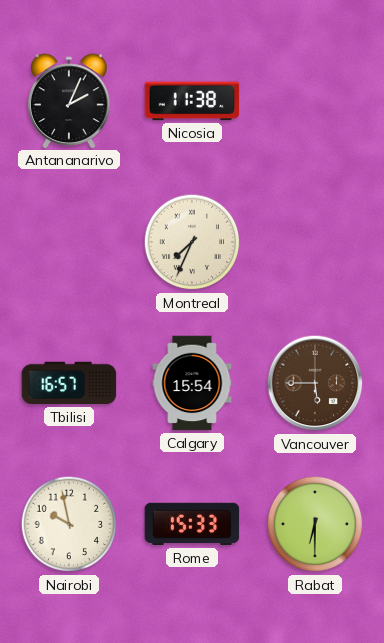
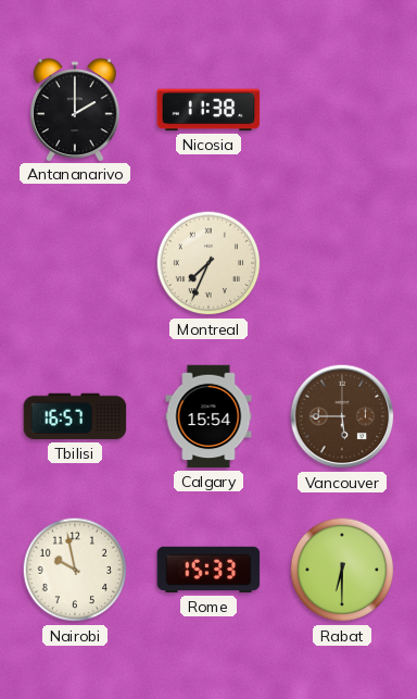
Antananarivo: 2:04 -> 2:00 (76, 110)
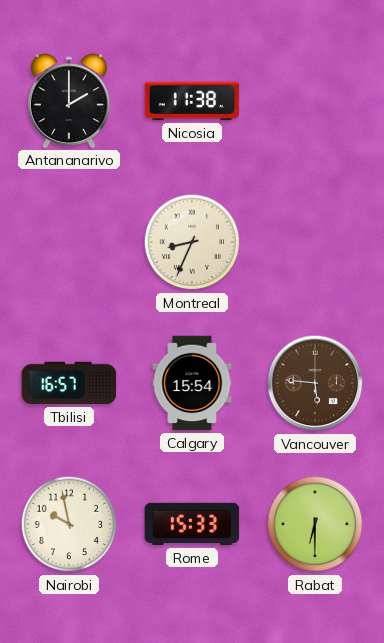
Montreal: 7:34 -> 8:34 (192, 242)
Vancouver: 5:45 -> 5:46 (315, 383)
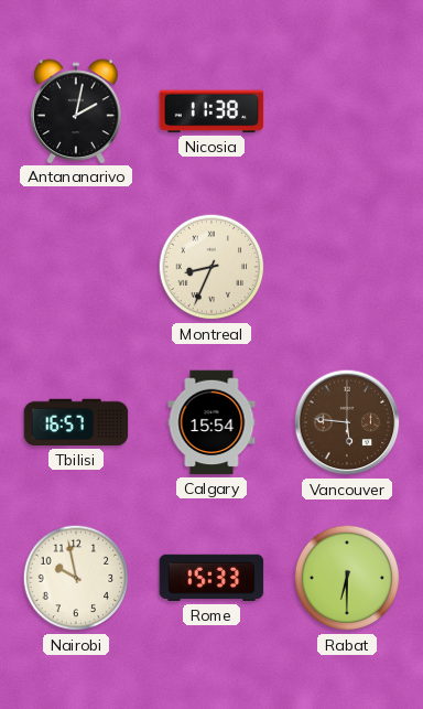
Antananarivo: 2:00 -> 2:02 (77, 111)
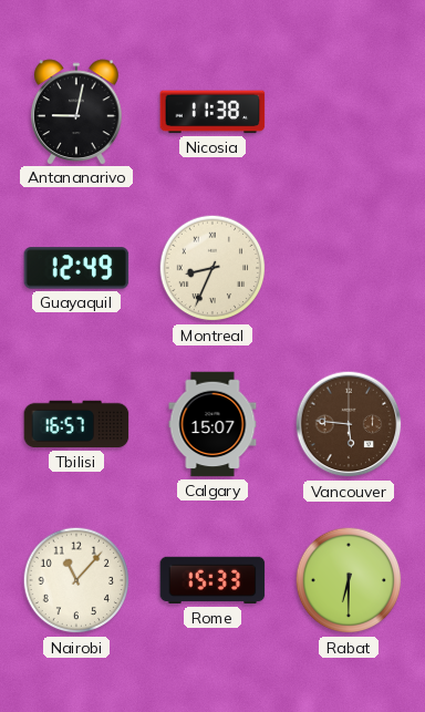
Antananarivo: 2:02 -> 9:02 (77, 112)
Guayaquil: none -> 12:49 (76, 268)
Calgary: 15:54 -> 15:07 (212, 424)
Nairobi: 9:58 -> 11:07 (76, 580)
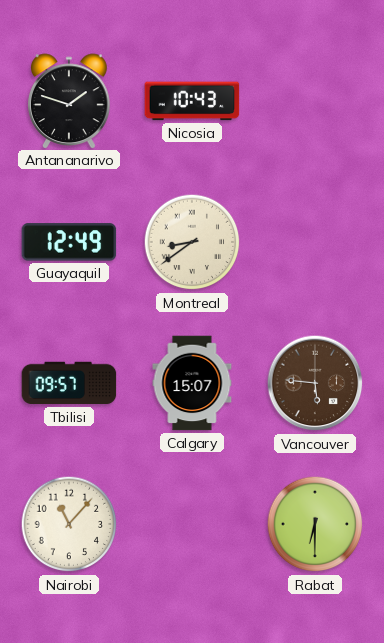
Antananarivo: 9:02 -> 1:48 (70, 101)
Nicosia: 11:38 -> 10:43 (192, 101)
Montreal: 8:34 -> 8:39 (192, 242)
Tbilisi: 16:57 -> 09:57 (69, 383)
Rome: 15:33 -> none (212, 580)
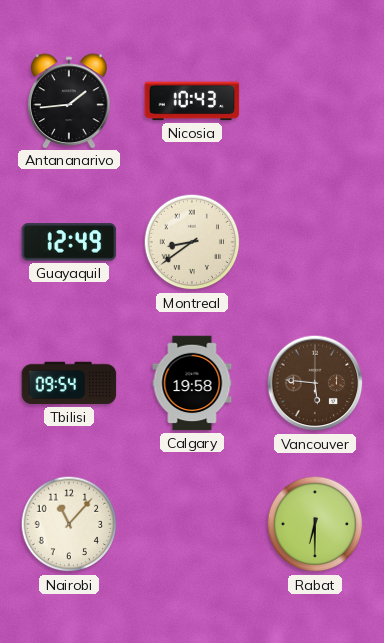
Antananarivo: 1:48 -> 1:44 (70, 101)
Tbilisi: 09:57 -> 09:54 (69, 383)
Calgary: 15:07 -> 19:58 (192, 383)
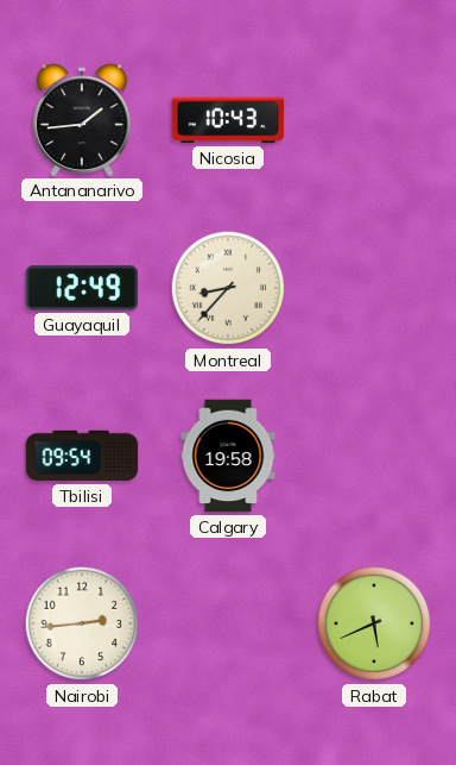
Montreal: 8:39 -> 8:37 (228, 288)
Vancouver: 5:46 -> none (315, 383)
Nairobi: 11:07 -> 2:44 (82, 623)
Rabat: 6:30 -> 5:41 (374, 623)
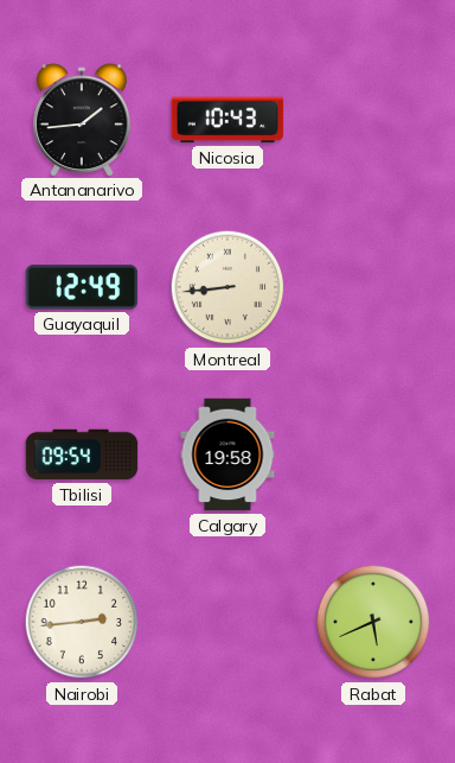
Montreal: 8:37 -> 8:44 (227, 287)
